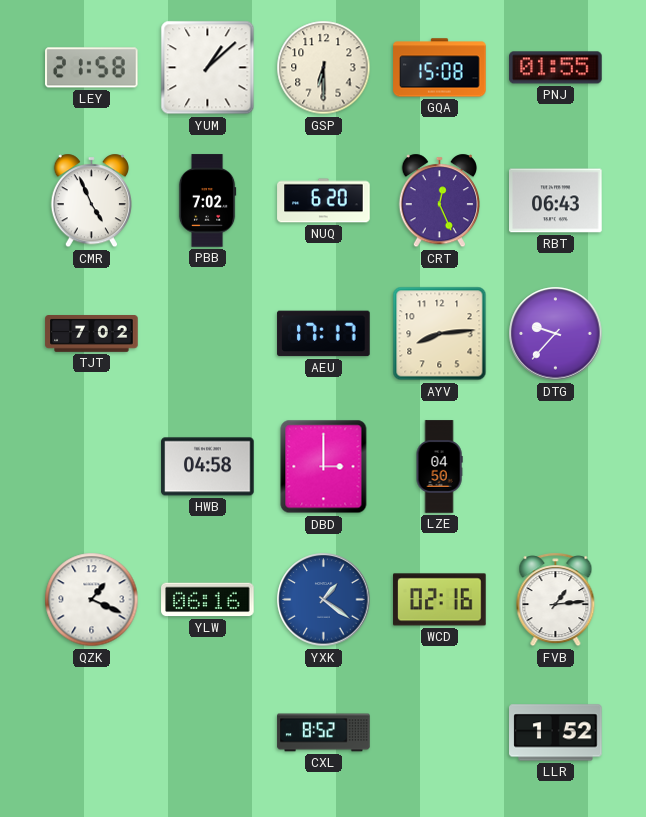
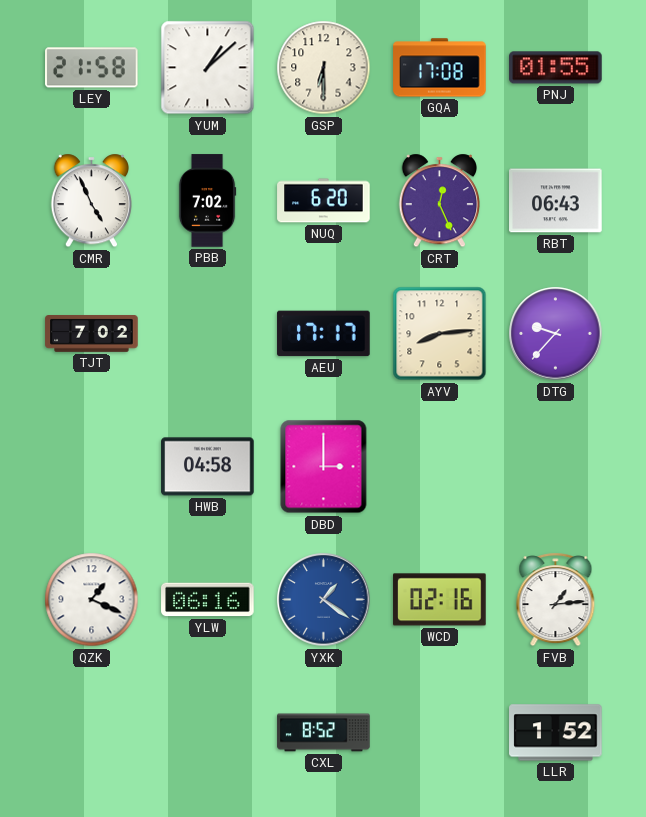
GQA: 15:08 -> 17:08 (440, 68)
LZE: 04:50 -> none (439, 467)
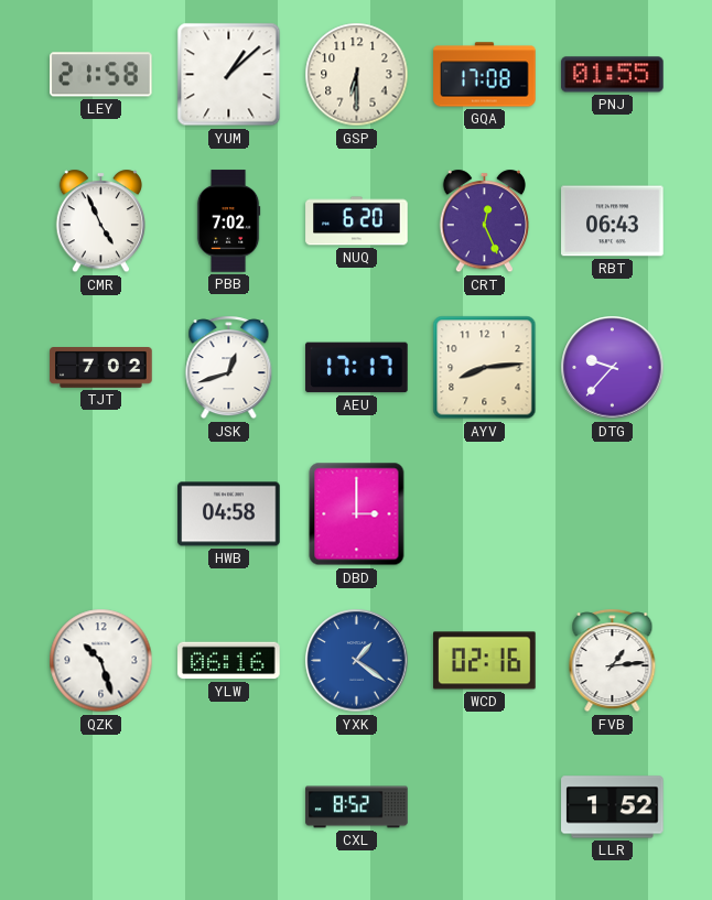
JSK: none -> 12:42 (229, 368)
QZK: 1:19 -> 10:27 (101, 661)
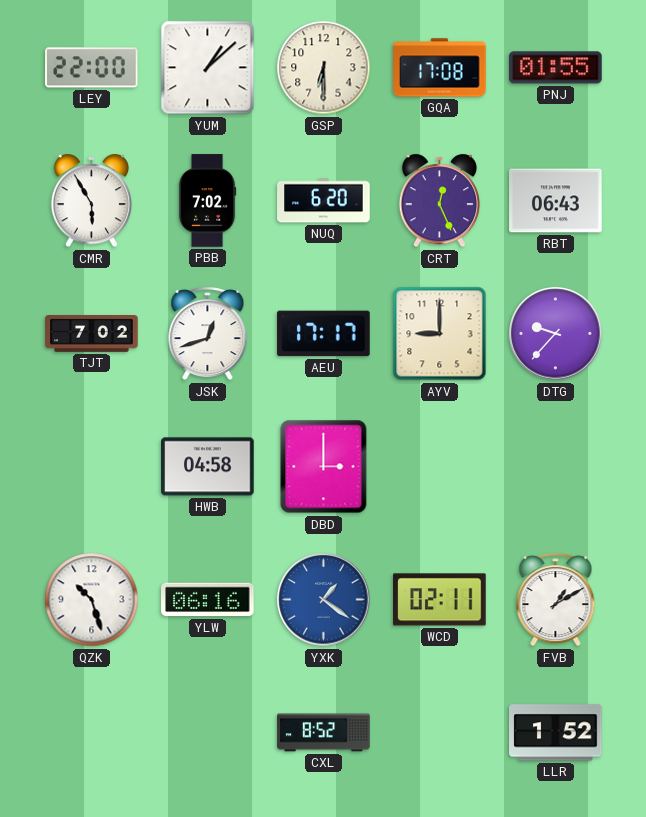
LEY: 21:58 -> 22:00 (92, 68)
CMR: 4:56 -> 5:55 (91, 201)
AYV: 8:14 -> 9:00 (440, 334)
WCD: 02:16 -> 02:11 (440, 600)
FVB: 1:14 -> 1:10 (556, 600)
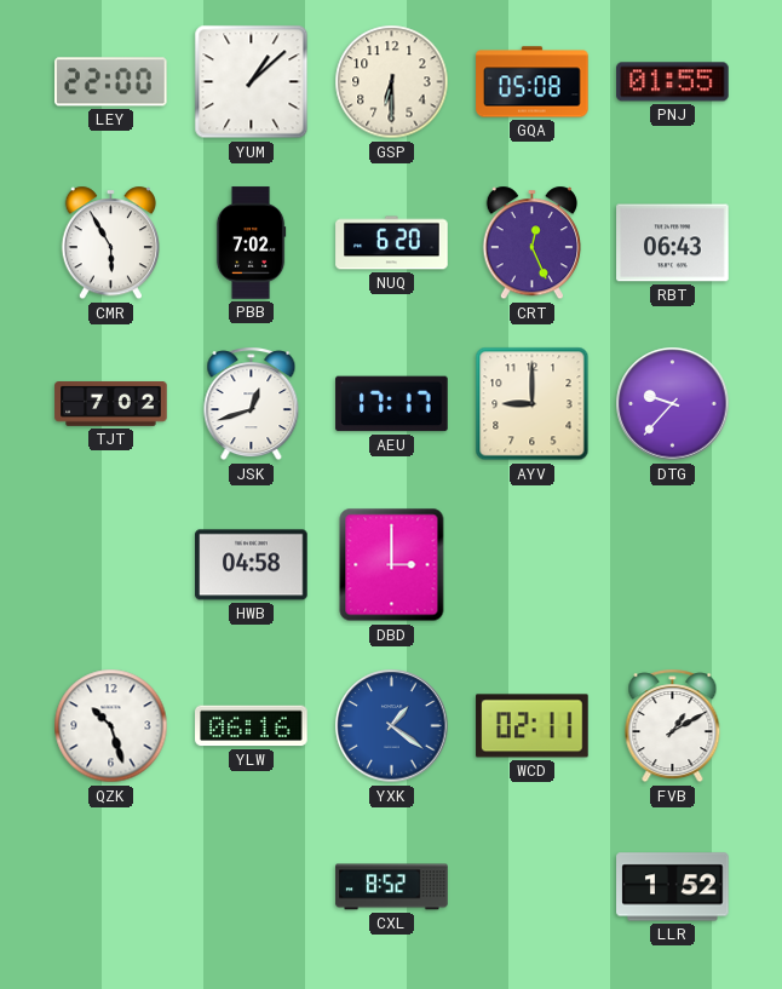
GQA: 17:08 -> 05:08 (533, 82)
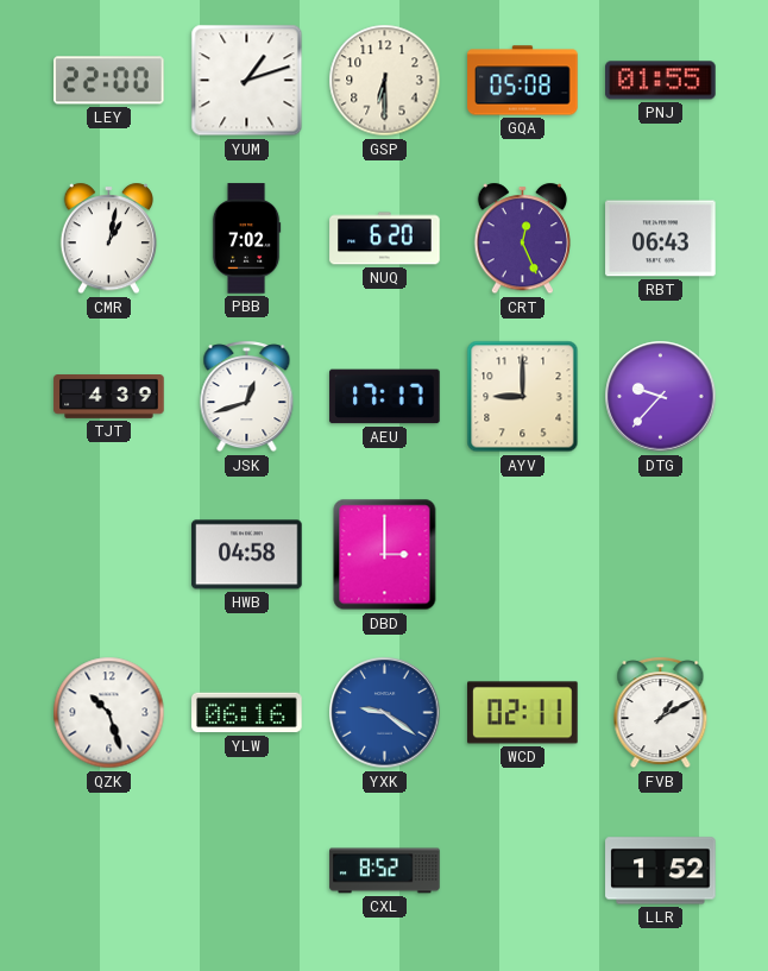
YUM: 1:08 -> 1:12 (247, 81)
CMR: 5:55 -> 1:02 (108, 239)
TJT: 7:02 -> 4:39 (109, 397)
YXK: 1:21 -> 9:21 (385, 713)
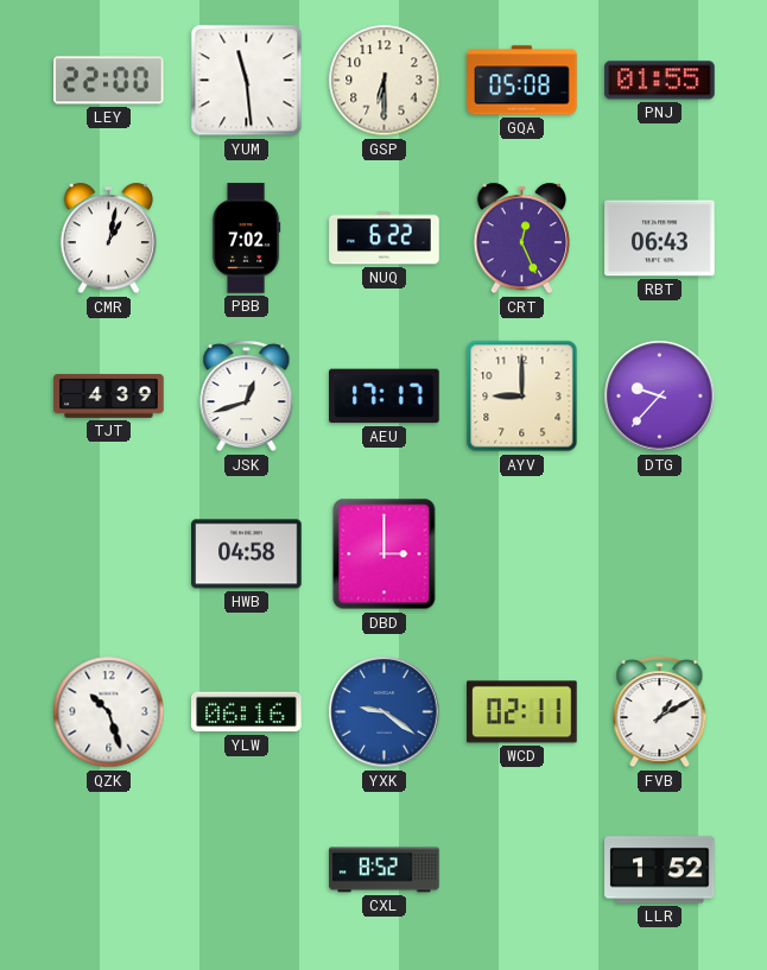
YUM: 1:12 -> 11:29 (247, 81)
NUQ: 6:20 -> 6:22 (385, 239)
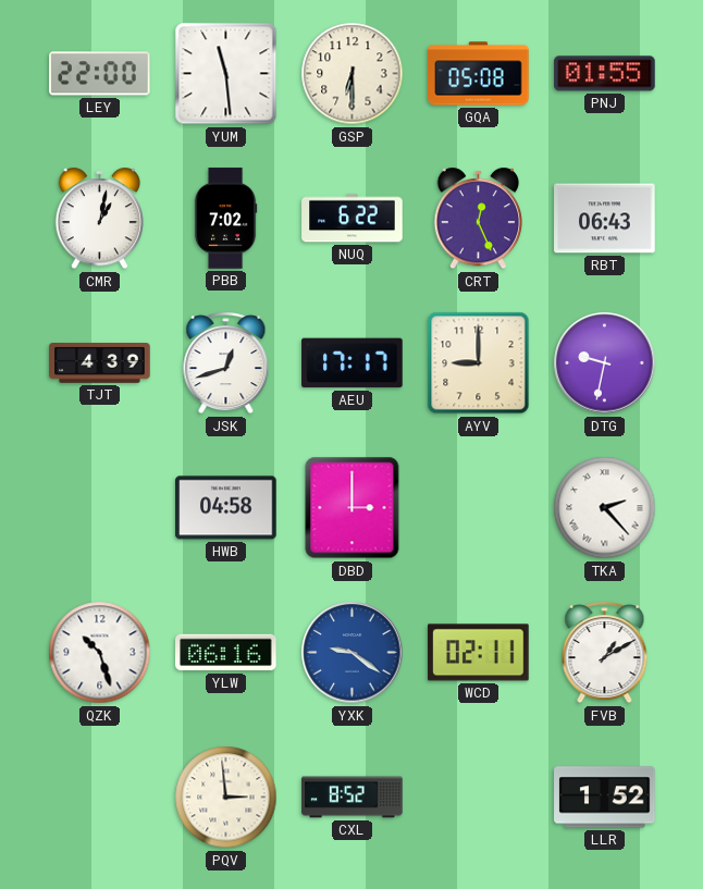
DTG: 9:37 -> 9:32 (605, 363)
TKA: none -> 2:23 (605, 508)
PQV: none -> 2:59 (226, 798)
